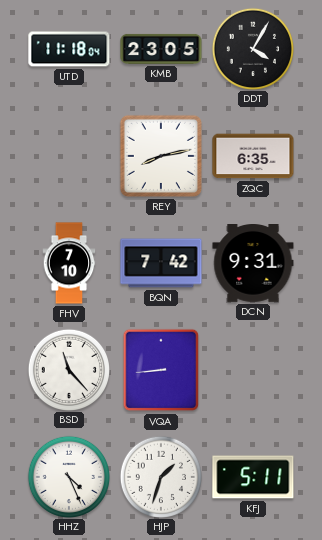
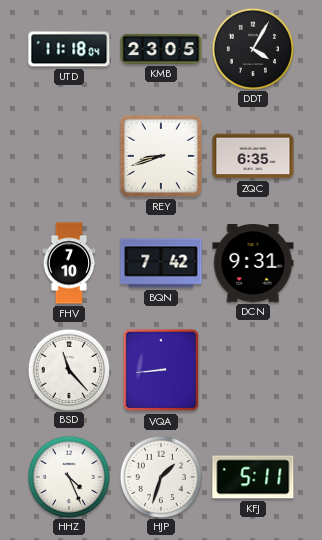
REY: 8:13 -> 8:42 (161, 156)
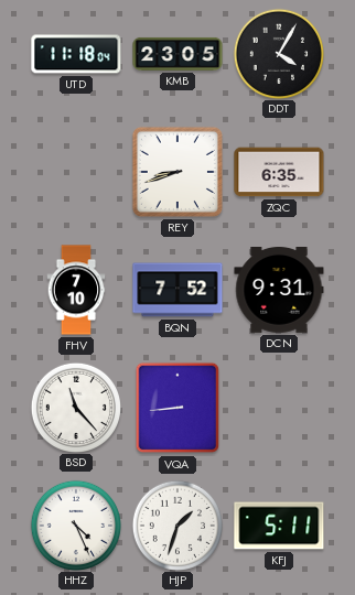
BQN: 7:42 -> 7:52 (177, 290)
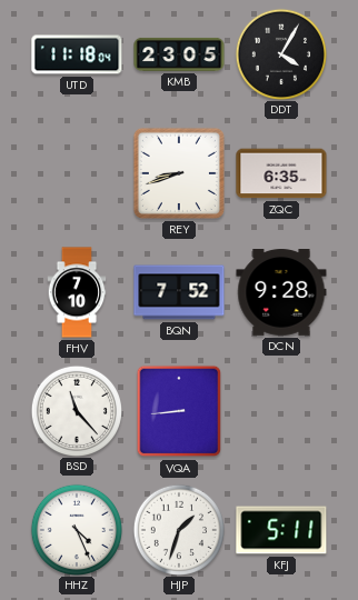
DCN: 9:31 -> 9:28 (281, 293)
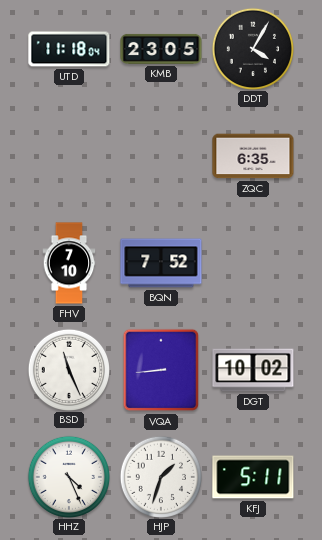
REY: 8:42 -> none (179, 173)
DCN: 9:28 -> none (281, 293)
BSD: 11:23 -> 11:26 (68, 369)
DGT: none -> 10:02 (253, 370)
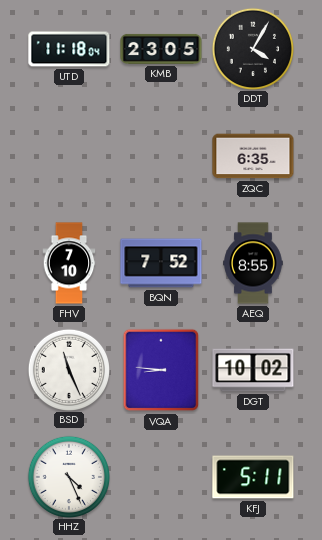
AEQ: none -> 8:55 (253, 263)
VQA: 8:44 -> 8:46 (161, 370)
HJP: 1:33 -> none (160, 476)
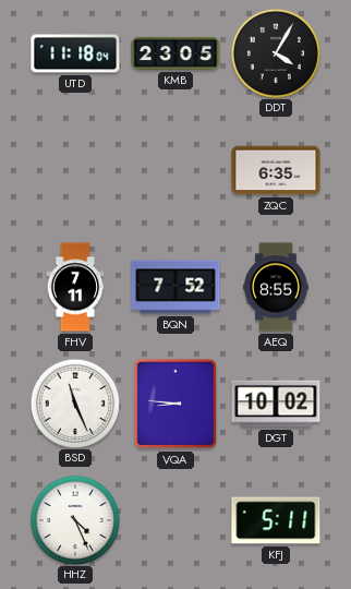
FHV: 7:10 -> 7:11 (75, 287)
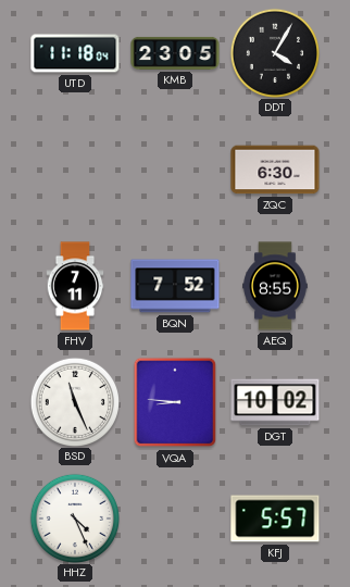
ZQC: 6:35 -> 6:30 (275, 170)
KFJ: 5:11 -> 5:57 (275, 519)
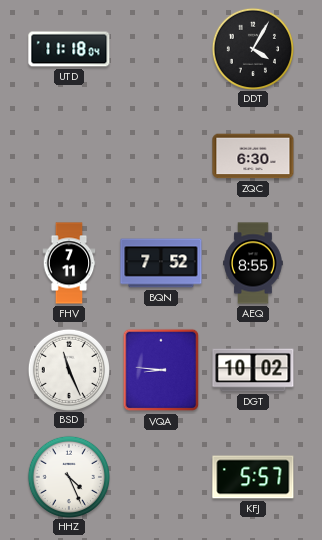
KMB: 23:05 -> none (175, 53)
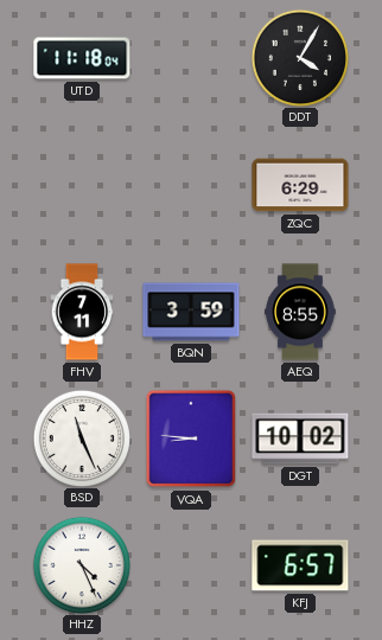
ZQC: 6:30 -> 6:29 (300, 185)
BQN: 7:52 -> 3:59 (191, 312)
KFJ: 5:57 -> 6:57 (300, 565)
